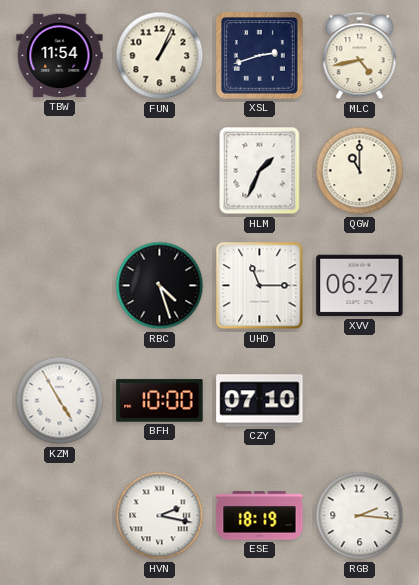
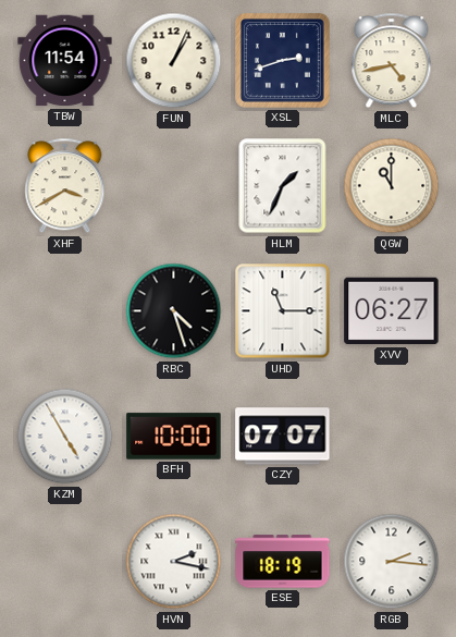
XHF: none -> 3:40 (65, 186)
CZY: 07:10 -> 07:07 (283, 437)
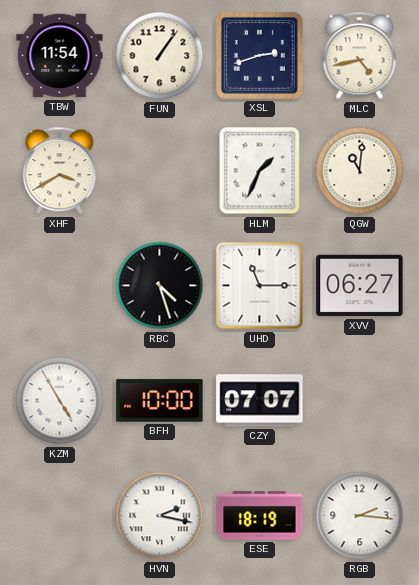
FUN: 1:04 -> 1:06 (160, 56)
QGW: 11:00 -> 11:01 (360, 171)
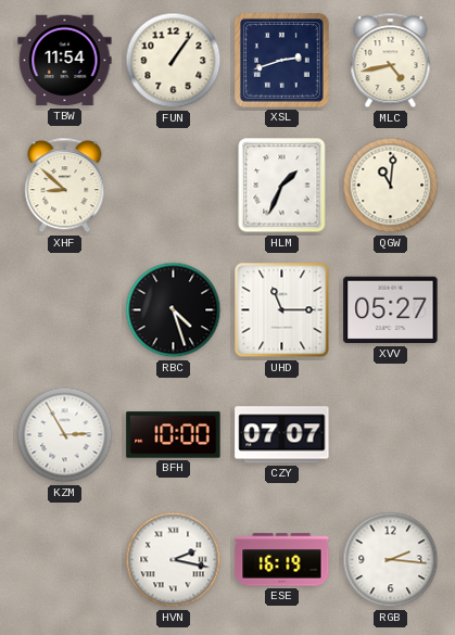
XHF: 3:40 -> 8:52 (65, 186)
XVV: 06:27 -> 05:27 (391, 310)
KZM: 4:55 -> 2:55 (65, 435)
ESE: 18:19 -> 16:19 (282, 560)
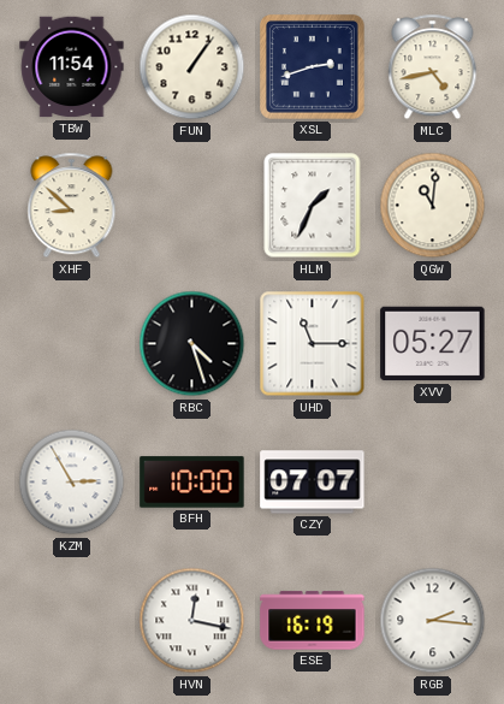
HVN: 2:17 -> 12:17 (192, 621)
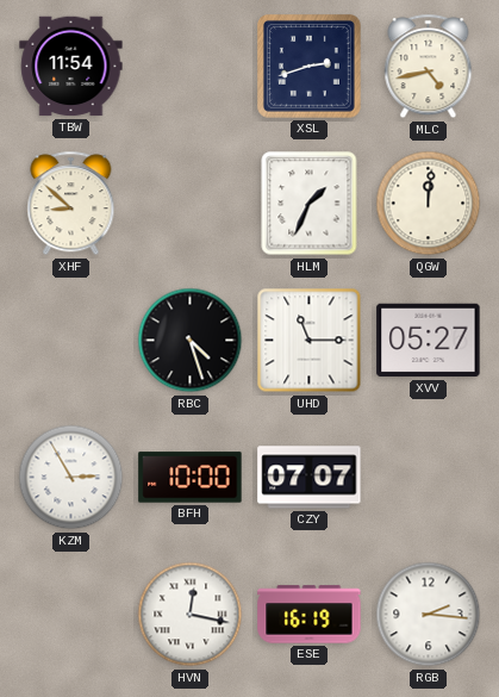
FUN: 1:06 -> none (192, 67)
QGW: 11:01 -> 12:01 (429, 204)
